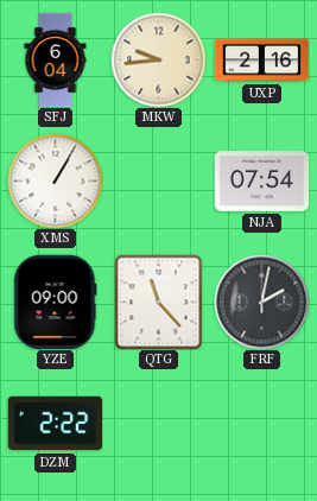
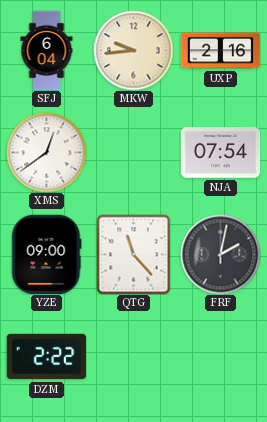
XMS: 1:05 -> 12:39 (46, 152)
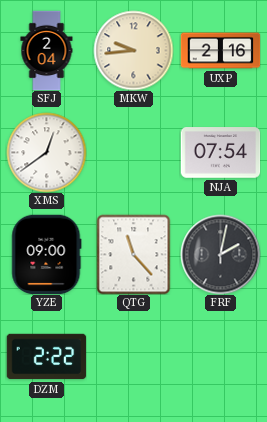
SFJ: 6:04 -> 2:04 (47, 50)
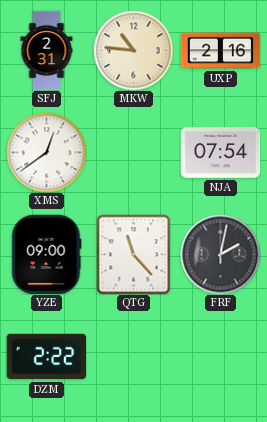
SFJ: 2:04 -> 2:31 (47, 50)
MKW: 9:44 -> 10:46 (133, 50)
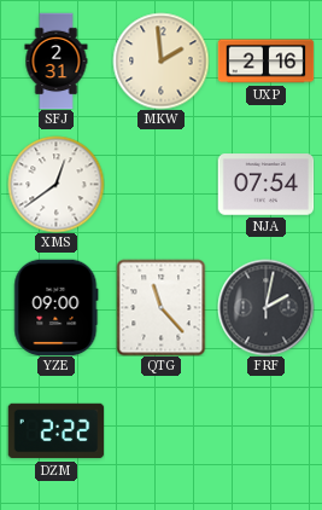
MKW: 10:46 -> 1:59 (160, 60)
